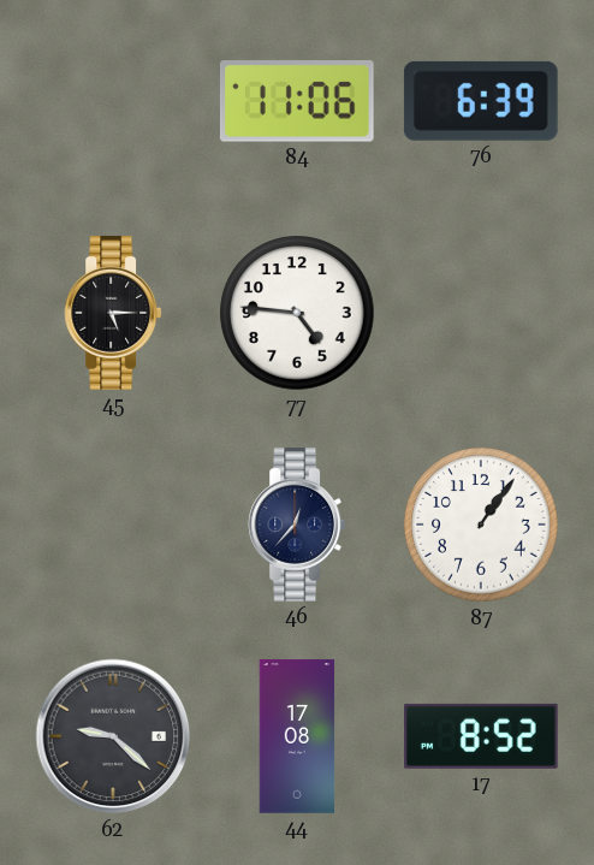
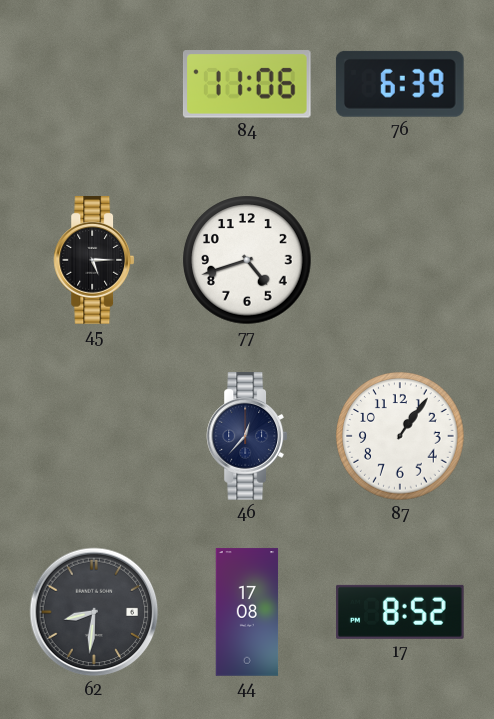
77: 4:46 -> 4:42 (247, 260)
62: 9:22 -> 8:31 (94, 612)
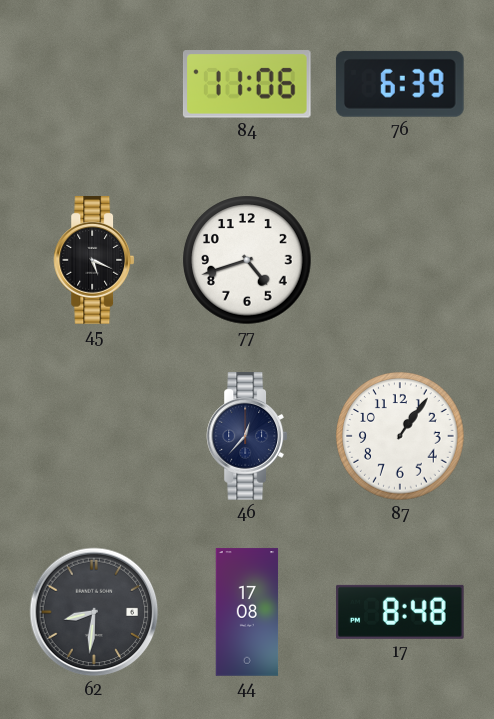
45: 5:15 -> 5:19 (94, 260)
17: 8:52 -> 8:48 (401, 612)
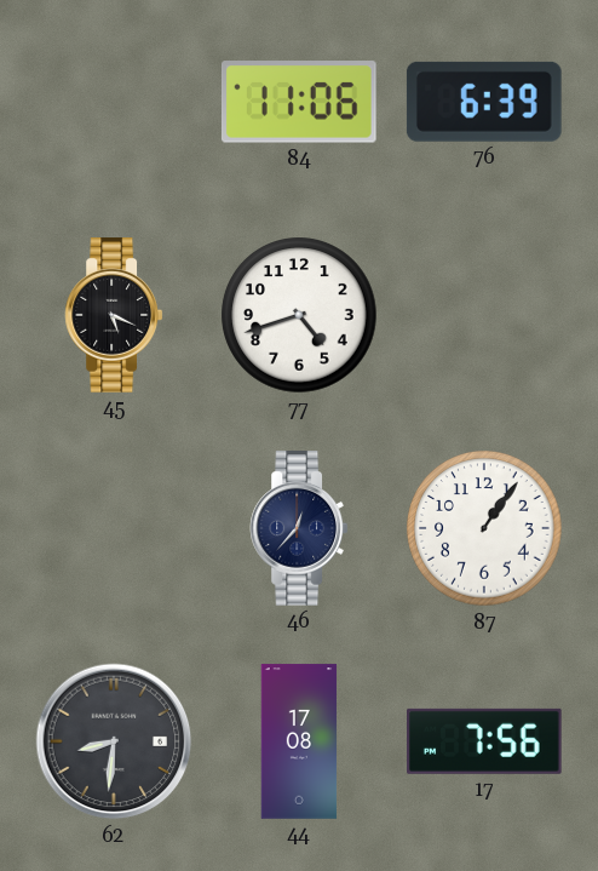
17: 8:48 -> 7:56 (485, 741)
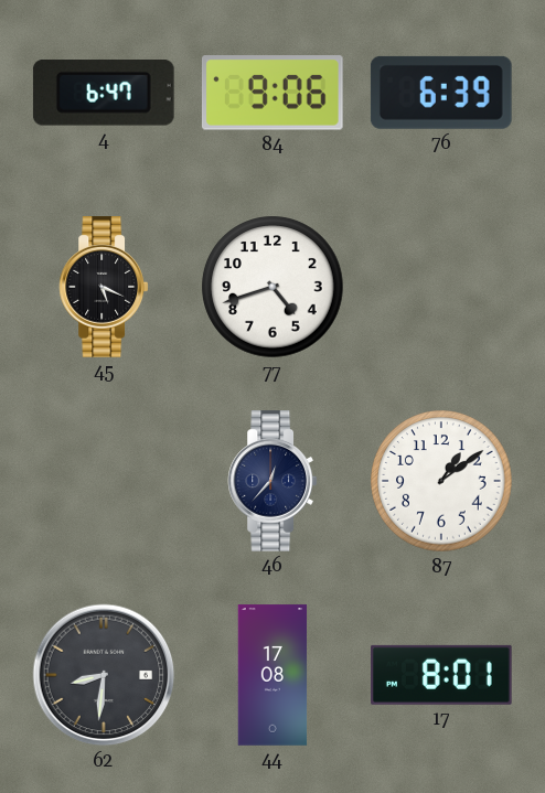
4: none -> 6:47 (104, 94)
84: 11:06 -> 9:06 (272, 93)
87: 1:06 -> 1:09 (441, 481)
17: 7:56 -> 8:01 (442, 675)
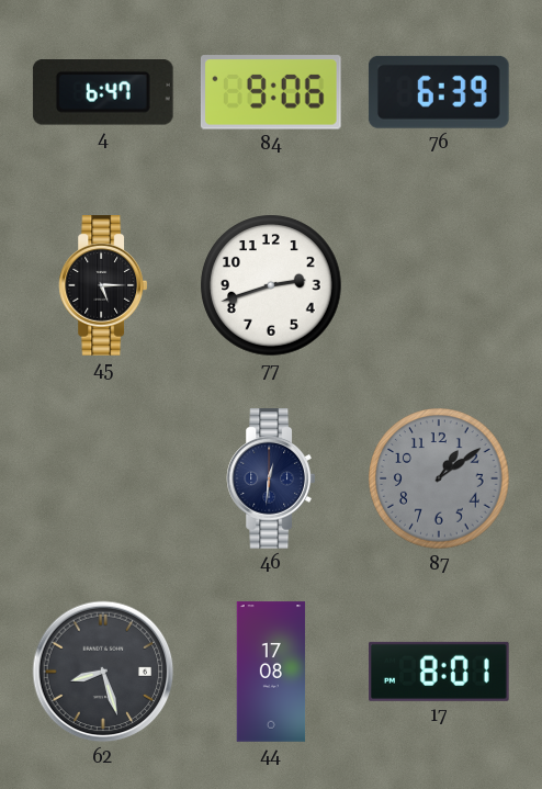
45: 5:19 -> 5:15 (103, 285)
77: 4:42 -> 2:42 (271, 285)
46: 12:37 -> 12:31 (271, 478)
87 dial: white -> grey (439, 478)
62: 8:31 -> 8:27 (103, 672)
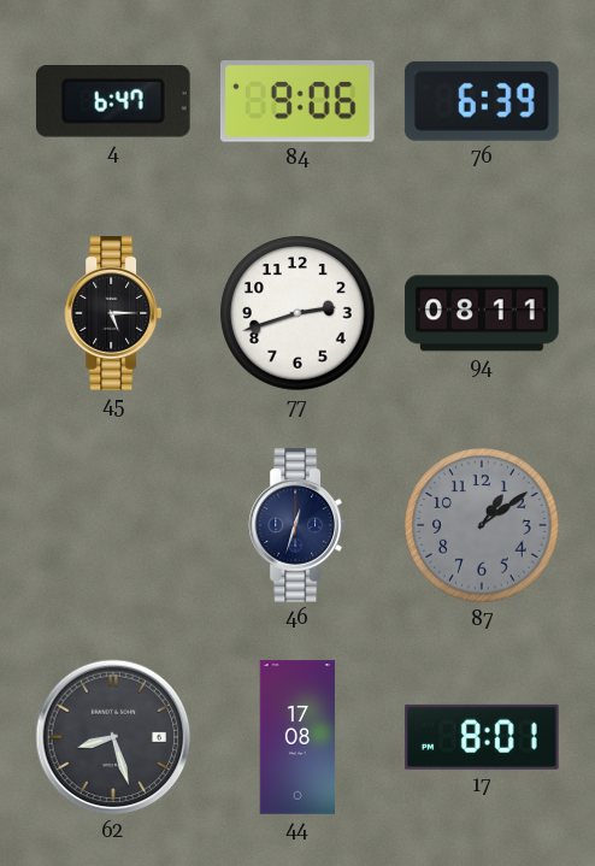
94: none -> 08:11 (482, 313)
46: 12:31 -> 12:33 (297, 525)
